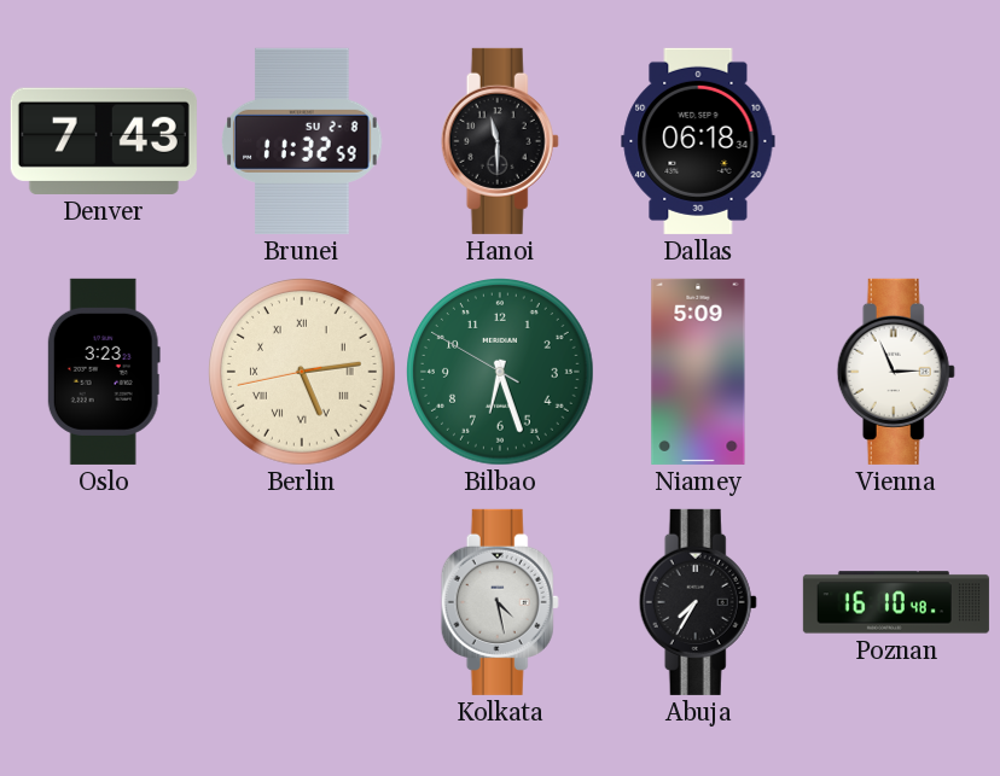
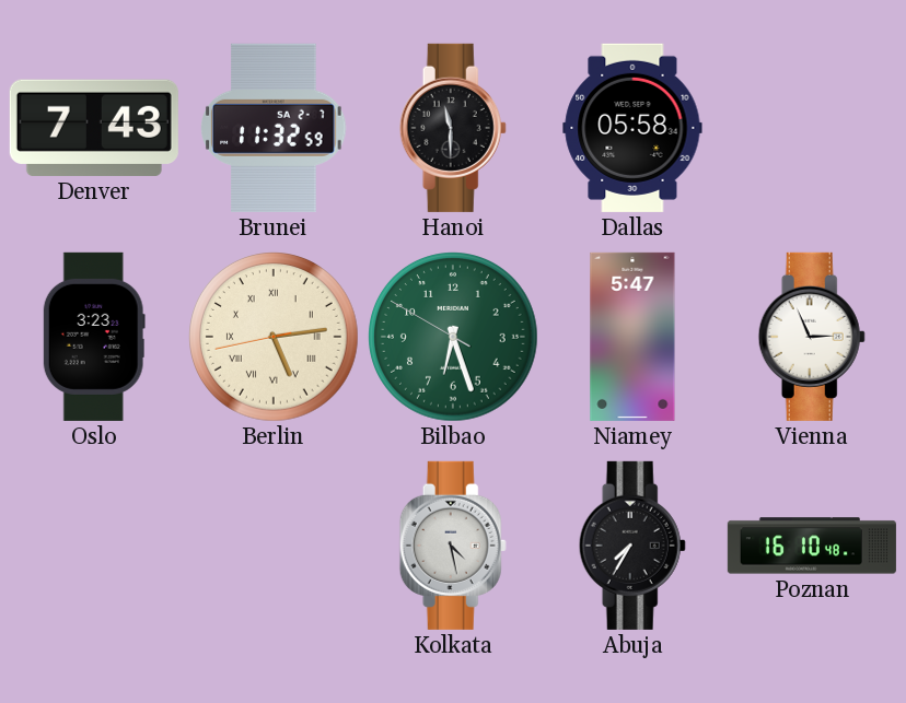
Brunei date: SU 2-8 -> SA 2-7 (274, 128)
Dallas: 06:18 -> 05:58 (632, 128)
Niamey: 5:09 -> 5:47 (632, 337)
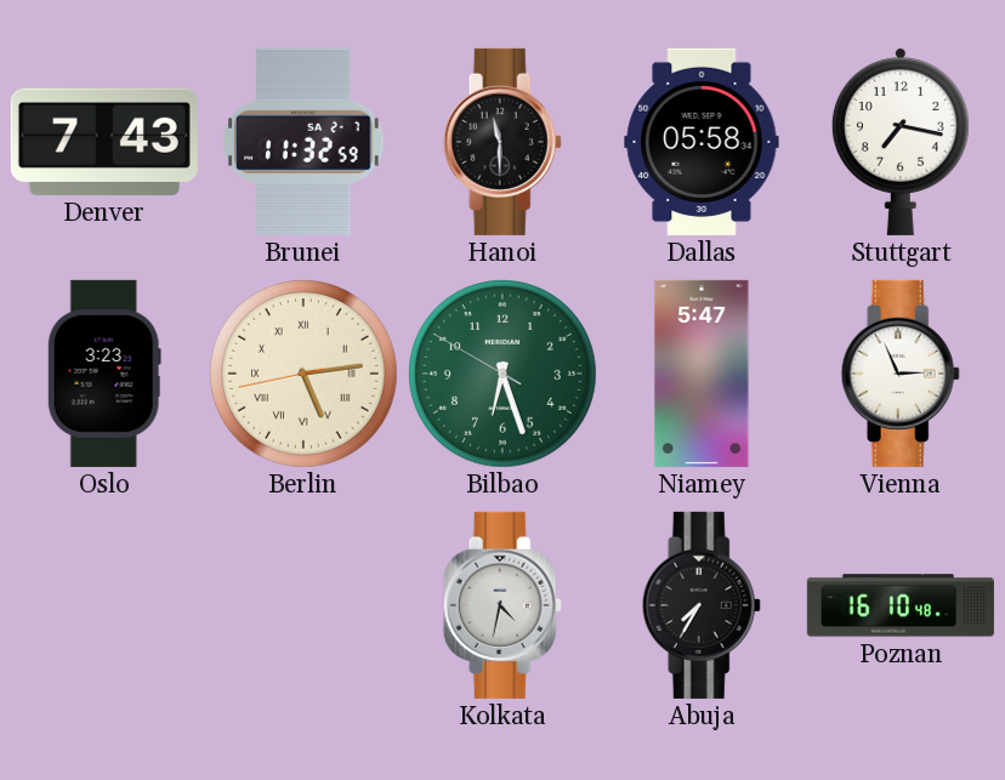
Stuttgart: none -> 7:17 (901, 141)
Kolkata: 4:28 -> 4:32 (502, 605)
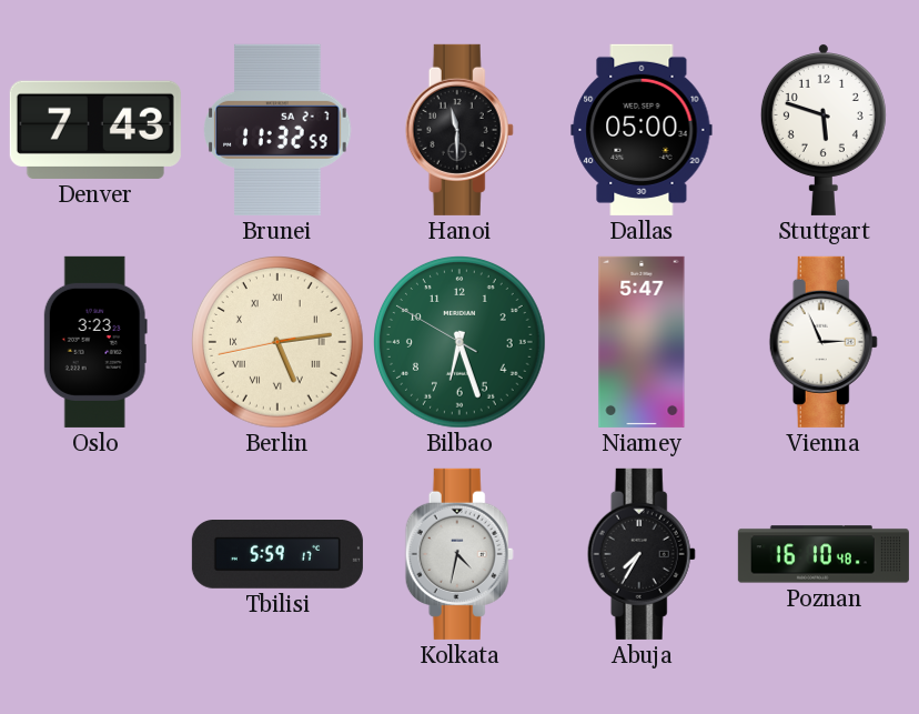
Dallas: 05:58 -> 05:00 (642, 130)
Stuttgart: 7:17 -> 5:48 (824, 129)
Tbilisi: none -> 5:59 (277, 555)
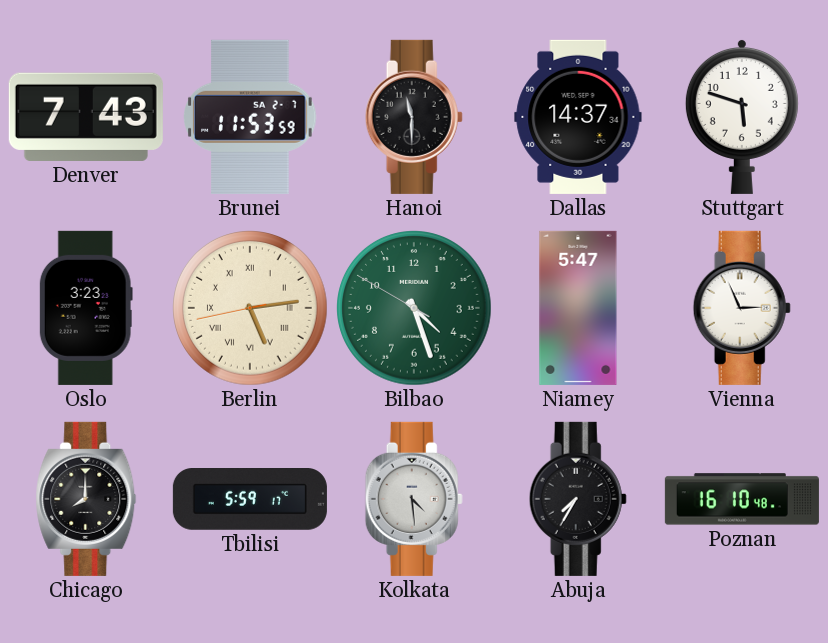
Brunei: 11:32 -> 11:53 (250, 117)
Dallas: 05:00 -> 14:37 (578, 117)
Bilbao: 6:26 -> 4:26 (415, 309)
Chicago: none -> 8:00 (86, 499)
Kolkata: 4:32 -> 4:29 (414, 499)
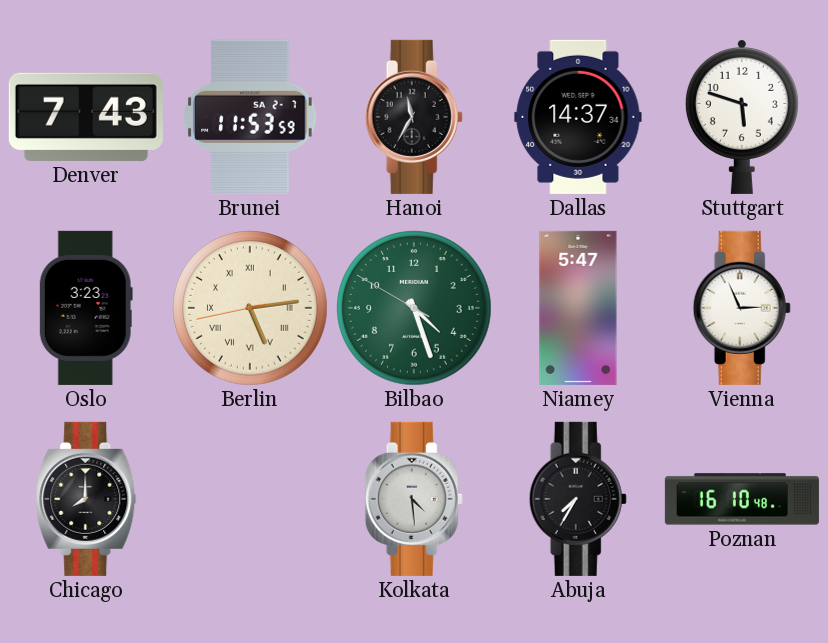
Hanoi: 11:30 -> 11:35 (414, 117)
Tbilisi: 5:59 -> none (250, 500)
